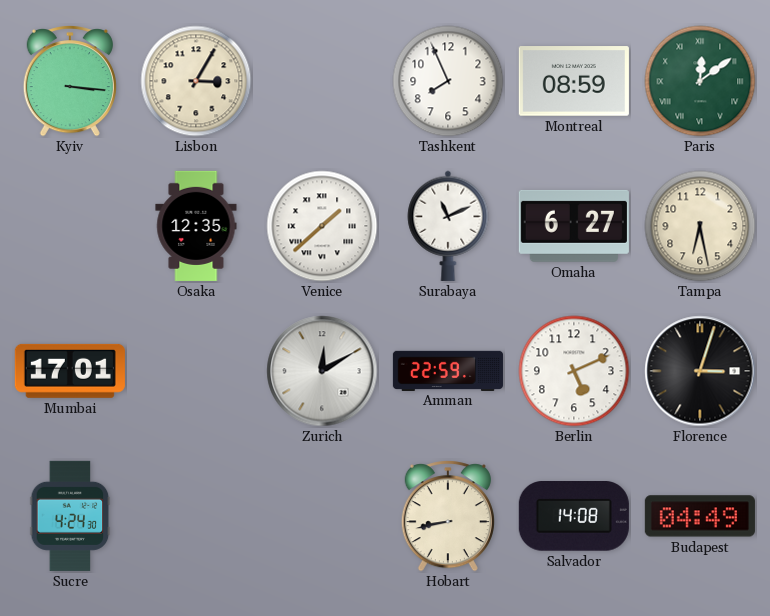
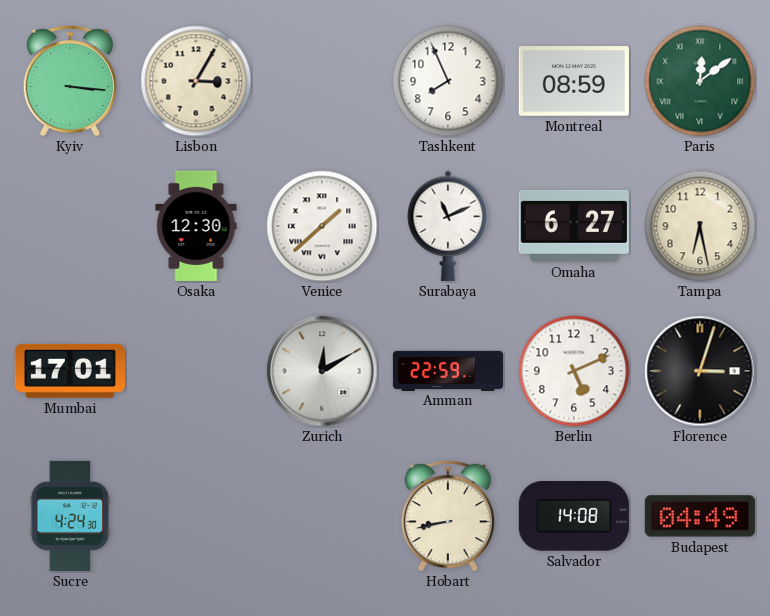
Osaka: 12:35 -> 12:30 (196, 226)
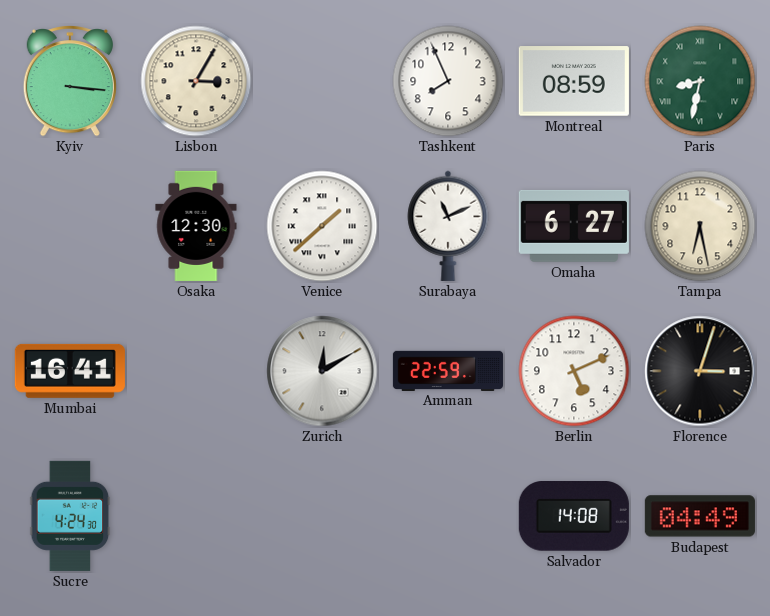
Paris: 12:09 -> 8:32 (700, 81)
Mumbai: 17:01 -> 16:41 (70, 371)
Hobart: 8:43 -> none (448, 516)
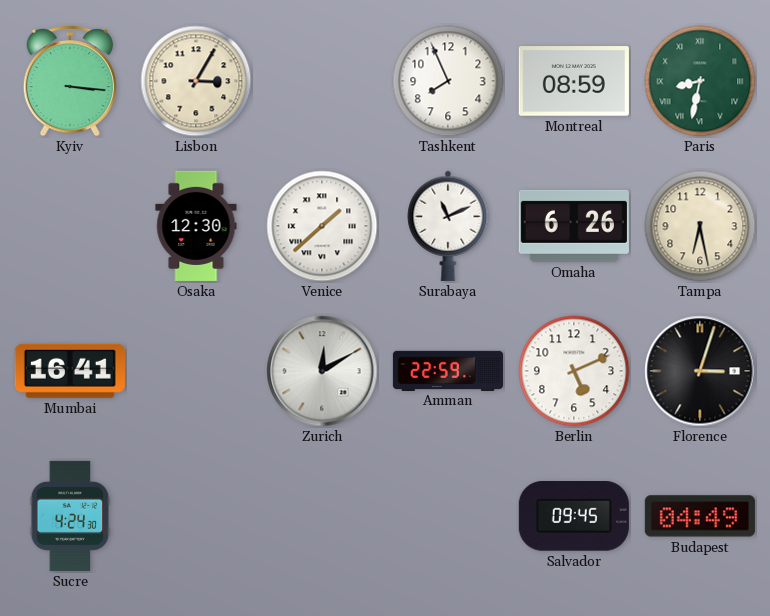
Omaha: 6:27 -> 6:26 (574, 226)
Salvador: 14:08 -> 09:45 (574, 517)
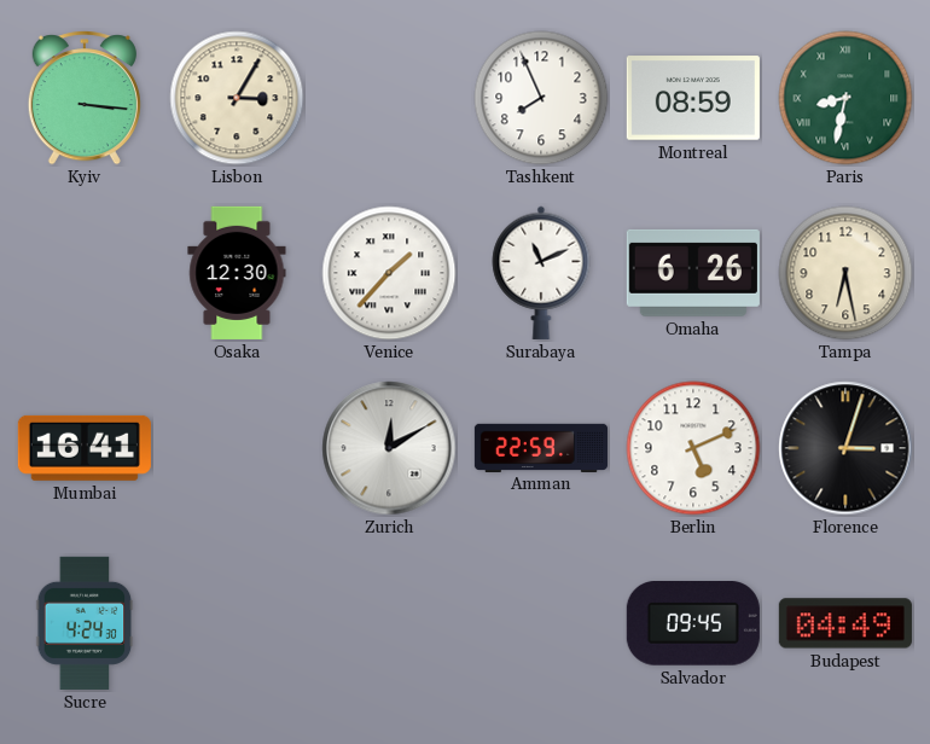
Venice: 1:38 -> 1:37 (389, 273)
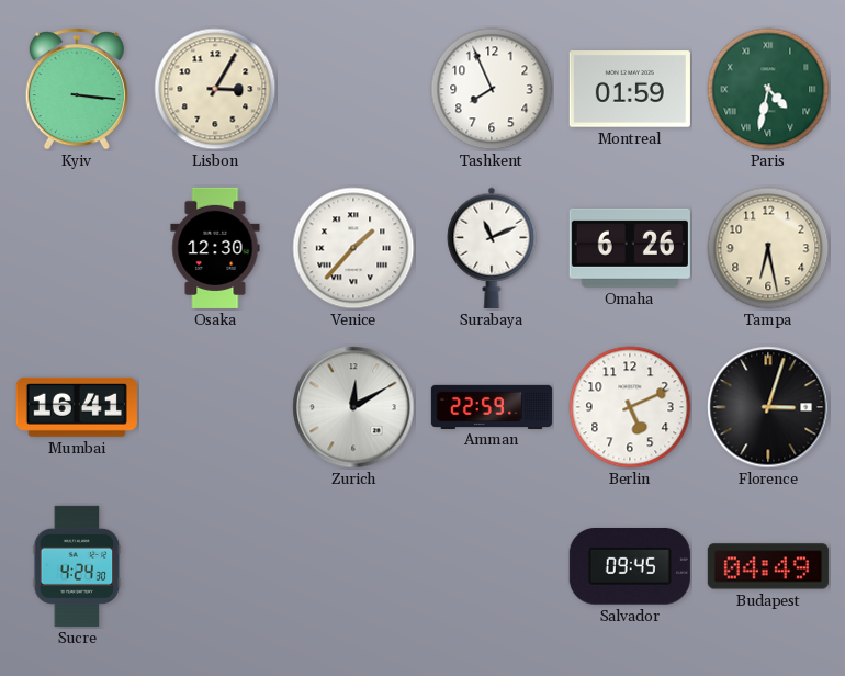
Montreal: 08:59 -> 01:59 (630, 89)
Paris: 8:32 -> 4:32 (768, 89)
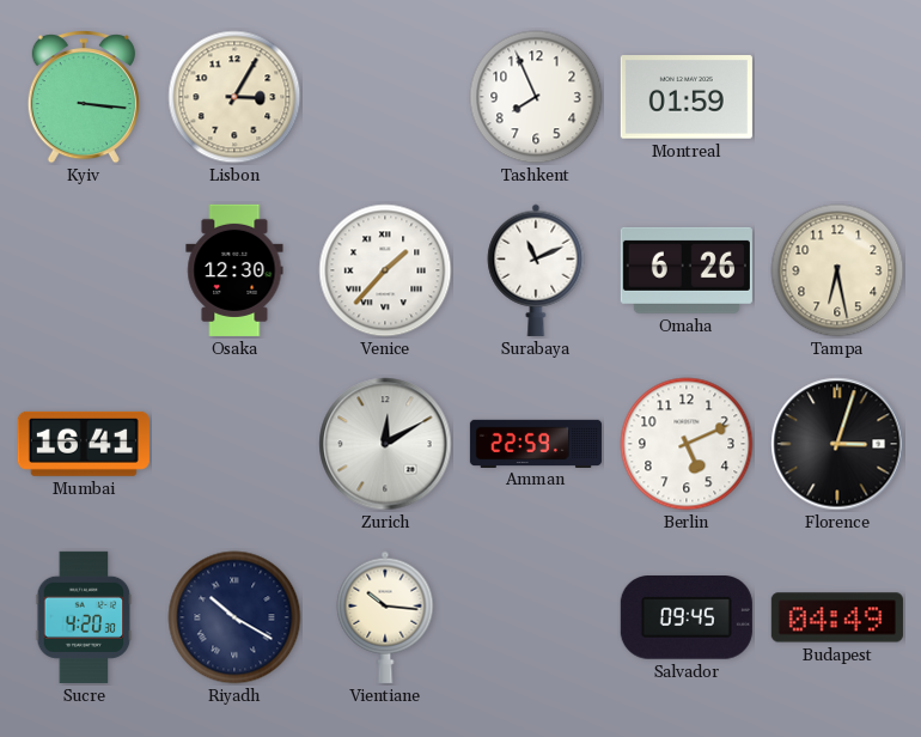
Paris: 4:32 -> none (768, 89)
Sucre: 4:24 -> 4:20 (84, 617)
Riyadh: none -> 10:20 (234, 617)
Vientiane: none -> 10:16 (385, 617)
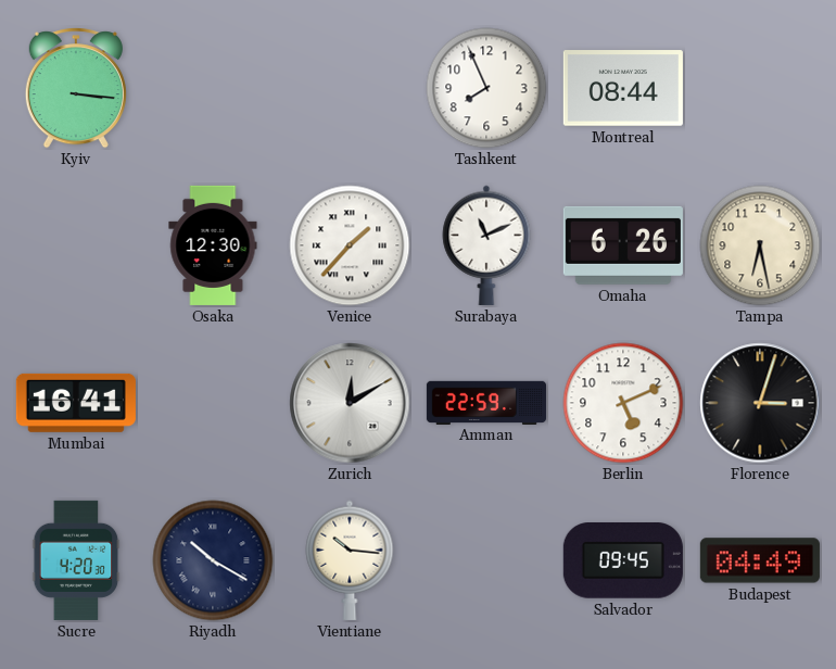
Lisbon: 3:05 -> none (234, 97)
Montreal: 01:59 -> 08:44 (623, 88)
